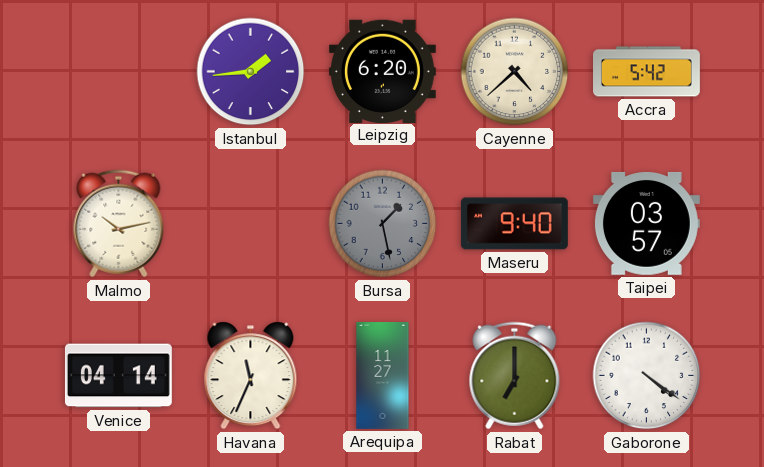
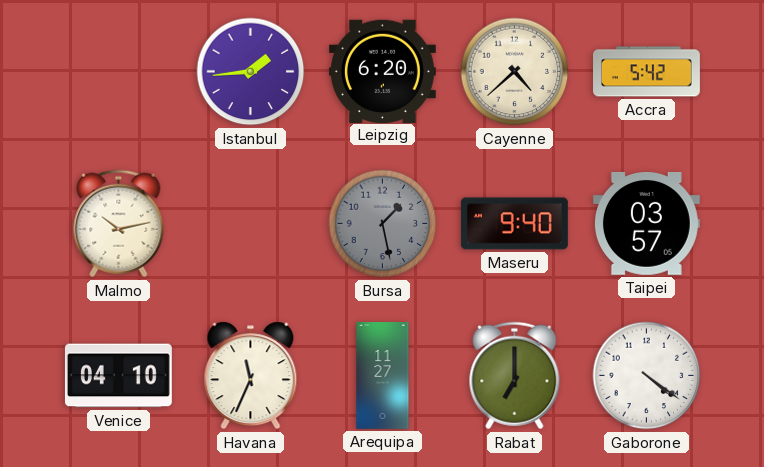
Venice: 04:14 -> 04:10 (118, 376)
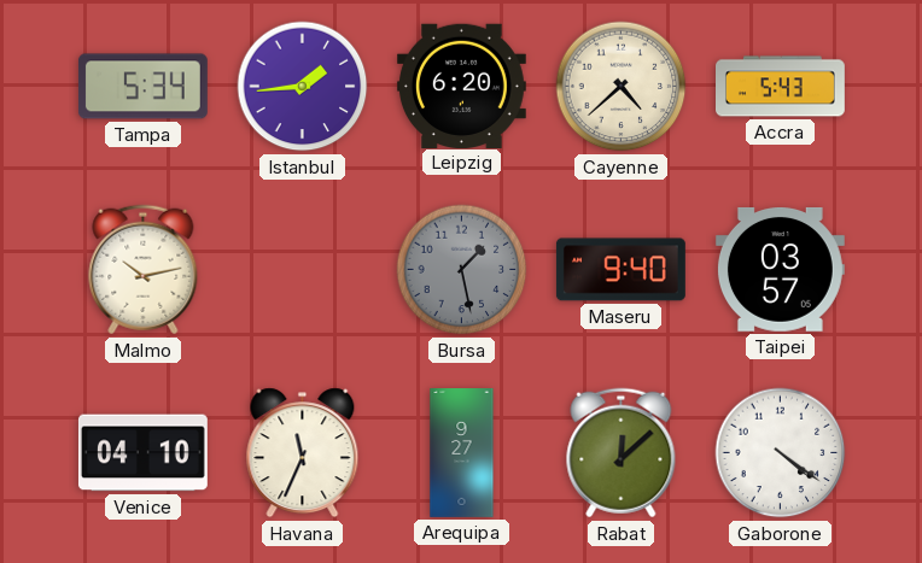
Tampa: none -> 5:34 (142, 87)
Accra: 5:42 -> 5:43 (781, 87)
Arequipa: 11:27 -> 9:27 (462, 453)
Rabat: 7:00 -> 12:08 (622, 453)
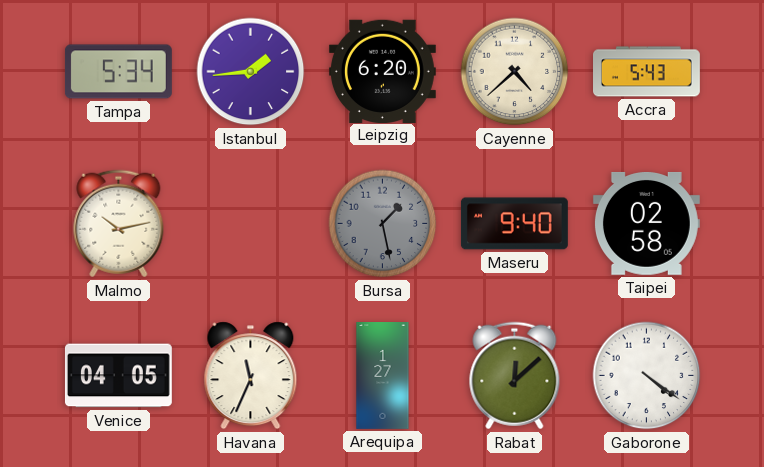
Taipei: 03:57 -> 02:58 (646, 224)
Venice: 04:10 -> 04:05 (118, 376)
Arequipa: 9:27 -> 1:27 (383, 376)
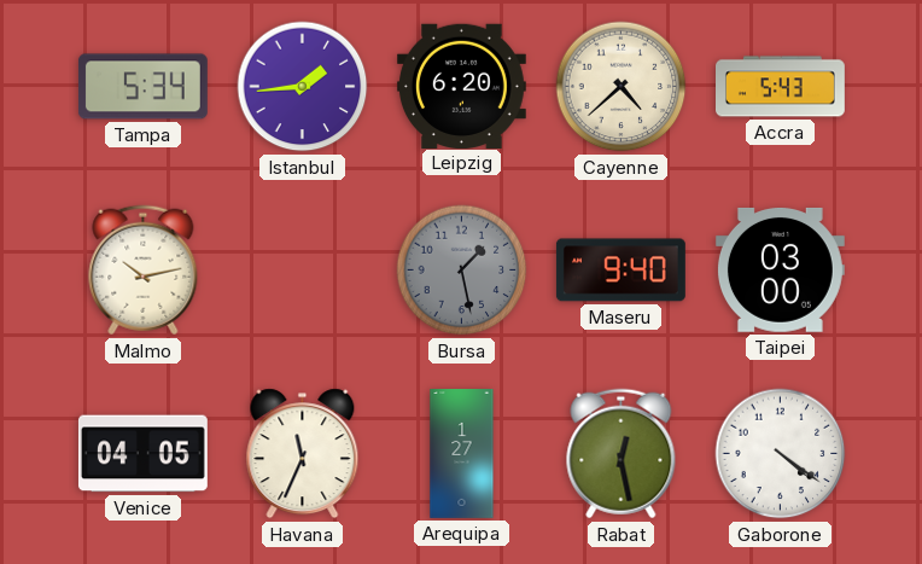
Taipei: 02:58 -> 03:00 (780, 271)
Rabat: 12:08 -> 12:28 (622, 454)
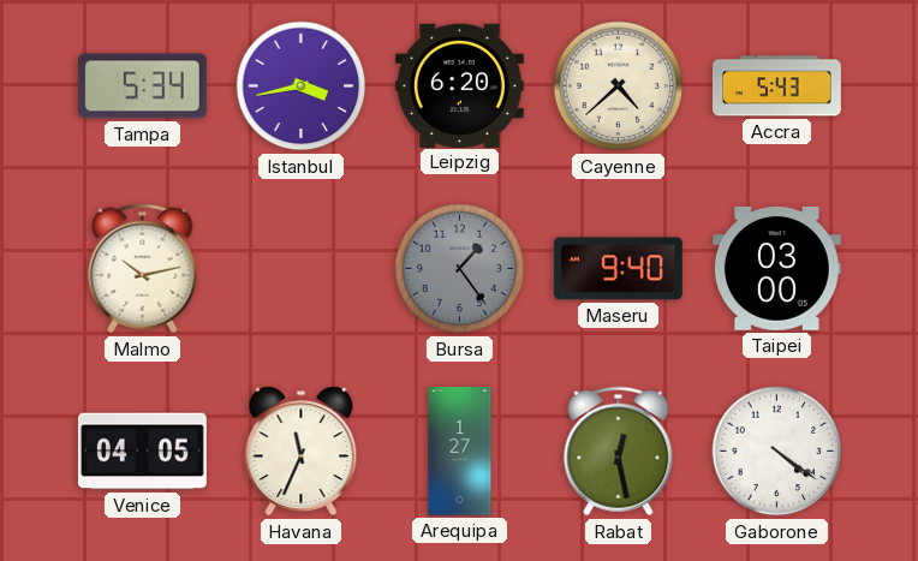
Istanbul: 1:44 -> 3:43 (302, 86)
Bursa: 1:28 -> 1:24 (460, 269)
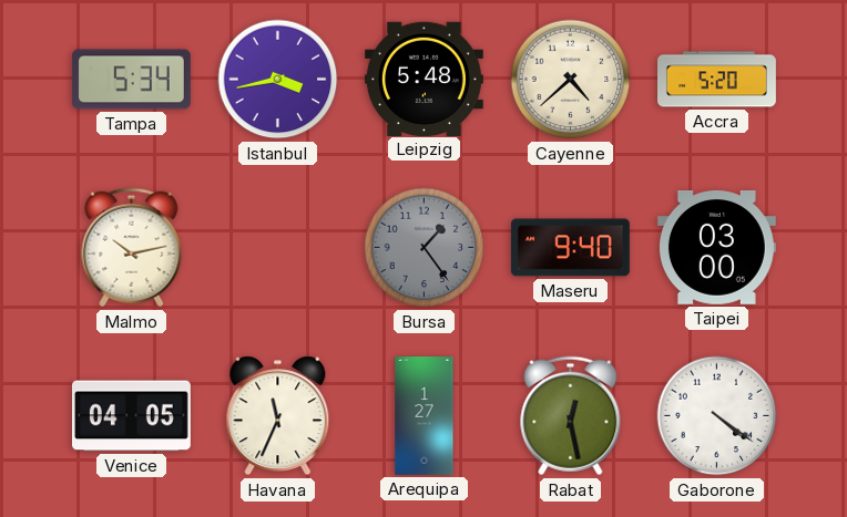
Leipzig: 6:20 -> 5:48 (423, 79)
Accra: 5:43 -> 5:20 (717, 80)
